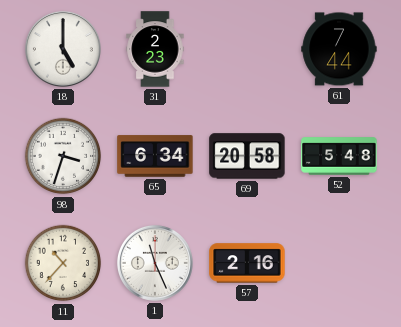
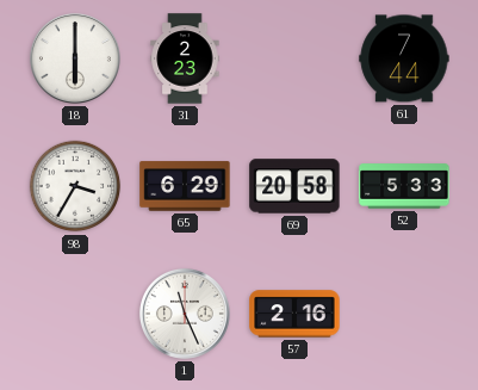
18: 5:00 -> 6:00 (75, 58)
98: 3:33 -> 3:35 (75, 186)
65: 6:34 -> 6:29 (185, 186)
52: 5:48 -> 5:33 (404, 186)
11: 10:37 -> none (63, 263)
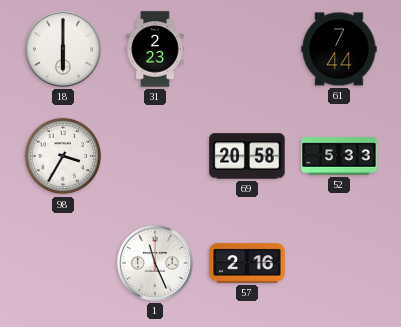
65: 6:29 -> none (185, 186)
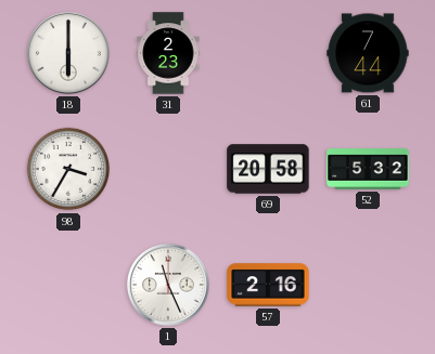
52: 5:33 -> 5:32 (368, 169)
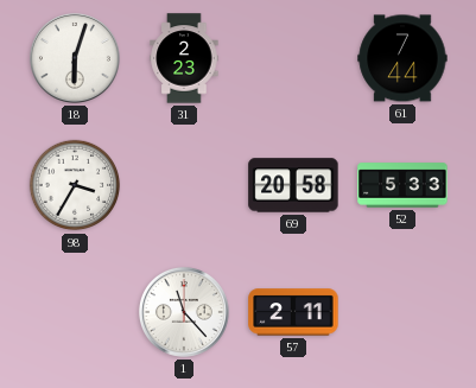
18: 6:00 -> 6:03 (75, 58)
52: 5:32 -> 5:33 (402, 185)
1: 11:26 -> 11:23 (184, 312)
57: 2:16 -> 2:11 (293, 312)
